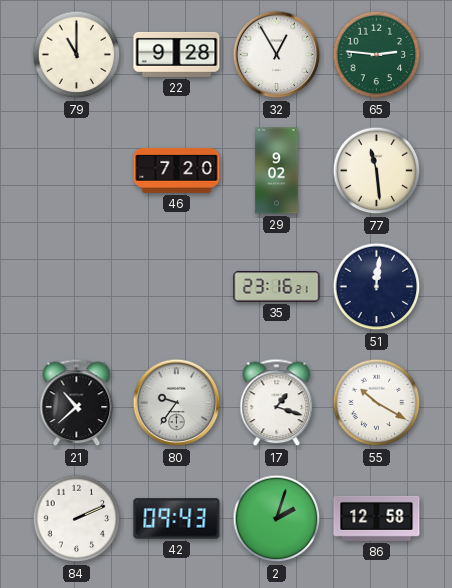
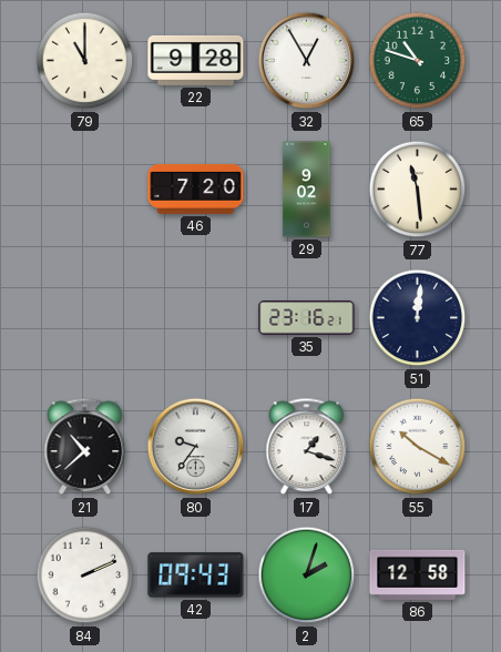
65: 2:46 -> 10:48 (418, 61)
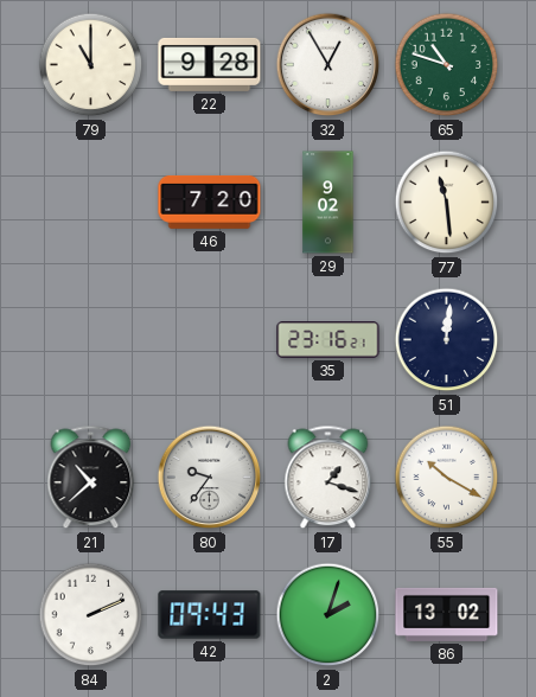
86: 12:58 -> 13:02 (447, 614)
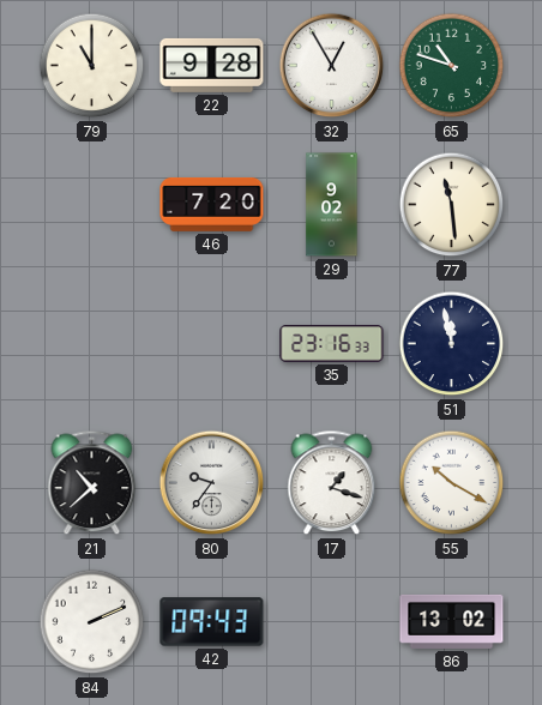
35: 23:16:21 -> 23:16:33 (332, 344)
51: 12:01 -> 11:58 (452, 344)
2: 2:03 -> none (328, 615)
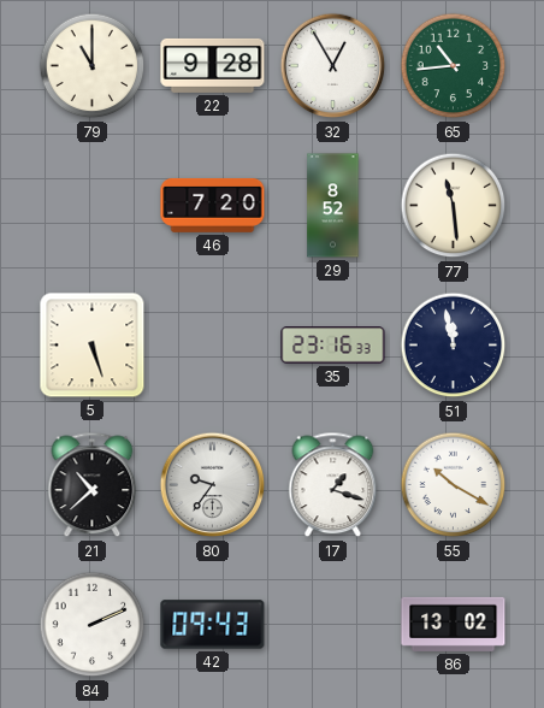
65: 10:48 -> 10:44 (454, 66)
29: 9:02 -> 8:52 (333, 206)
5: none -> 5:27 (93, 346)
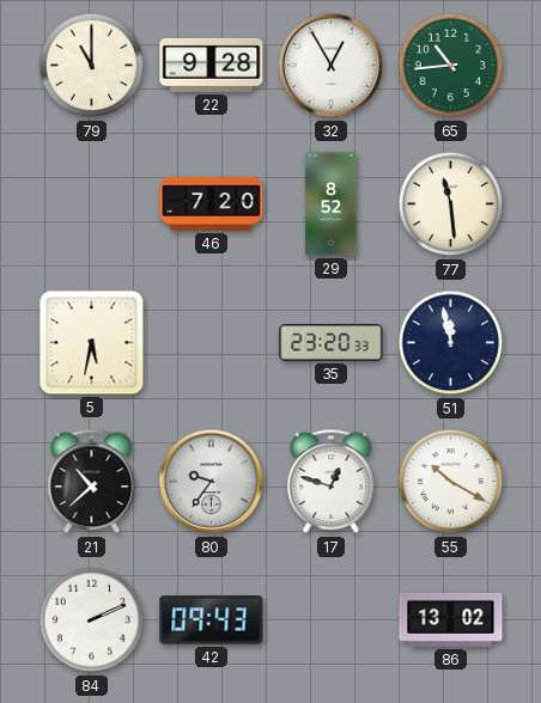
5: 5:27 -> 5:32 (92, 343)
35: 23:16 -> 23:20 (332, 343)
17: 1:18 -> 12:48 (332, 482)
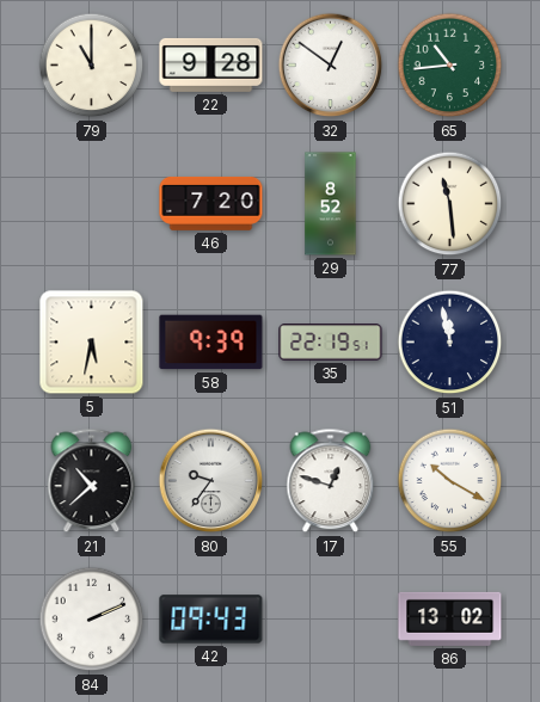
32: 12:55 -> 12:51 (331, 66)
58: none -> 9:39 (211, 343)
35: 23:20 -> 22:19 (331, 343)
